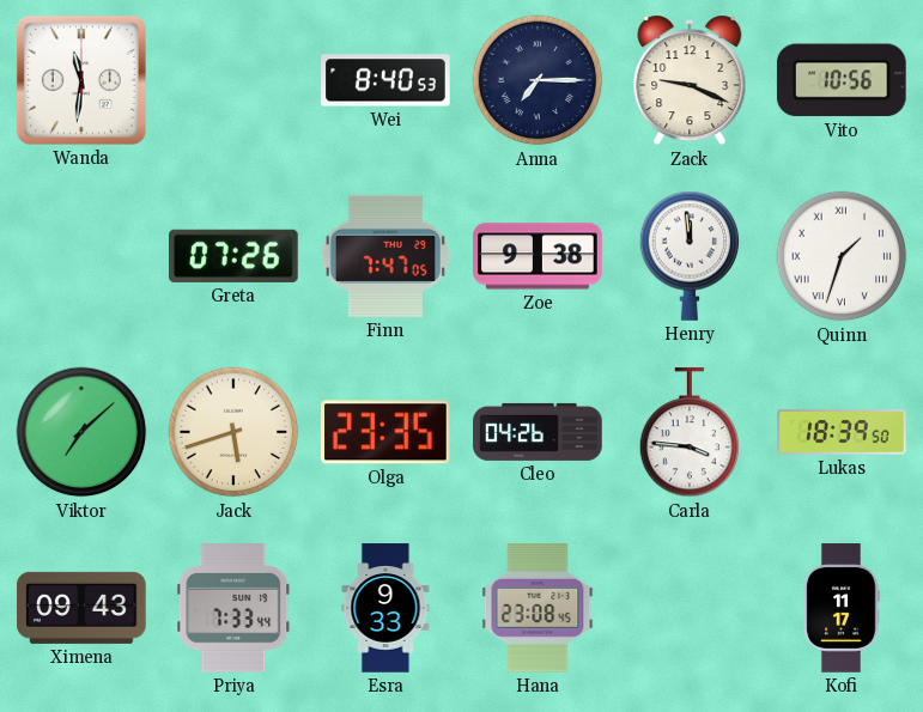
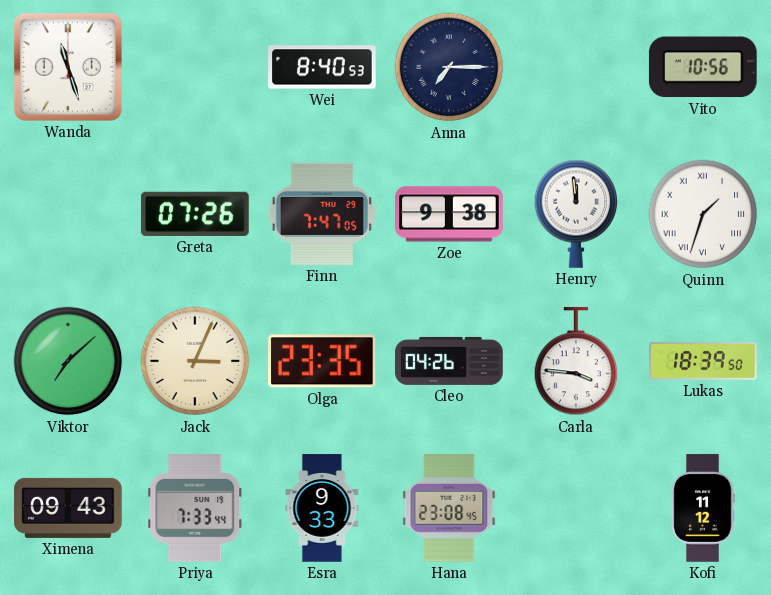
Wanda: 11:31 -> 11:27 (68, 67)
Zack: 9:19 -> none (690, 80)
Jack: 5:42 -> 3:04 (195, 361)
Kofi: 11:17 -> 11:12 (703, 508)
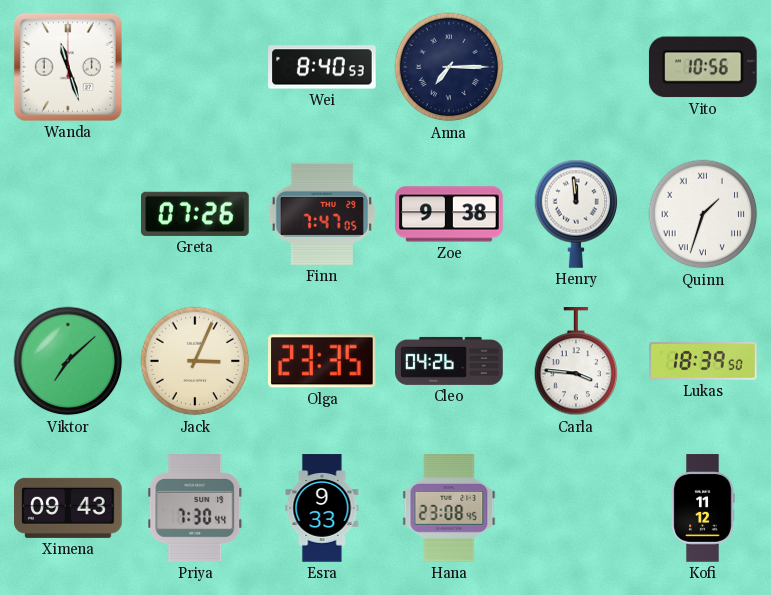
Priya: 7:33 -> 7:30 (195, 508)
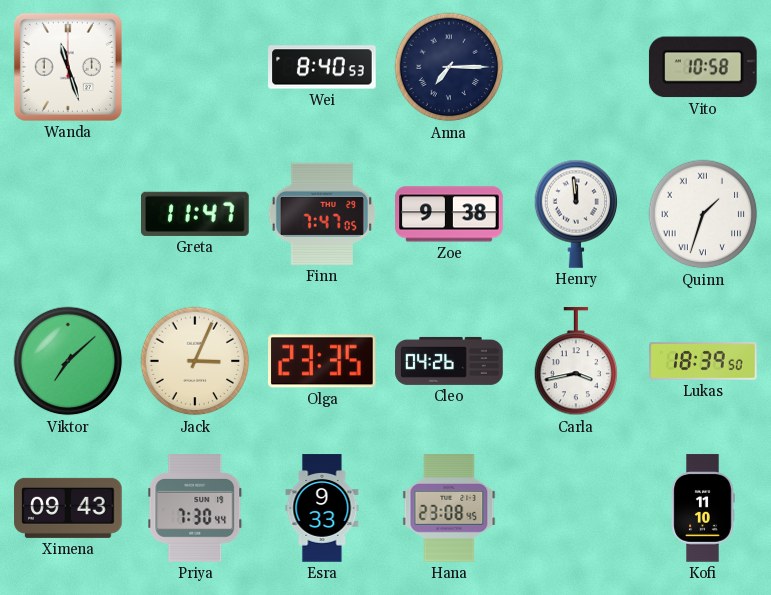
Vito: 10:56 -> 10:58 (703, 67)
Greta: 07:26 -> 11:47 (196, 214)
Carla: 3:46 -> 3:43 (576, 362)
Kofi: 11:12 -> 11:10 (703, 508)
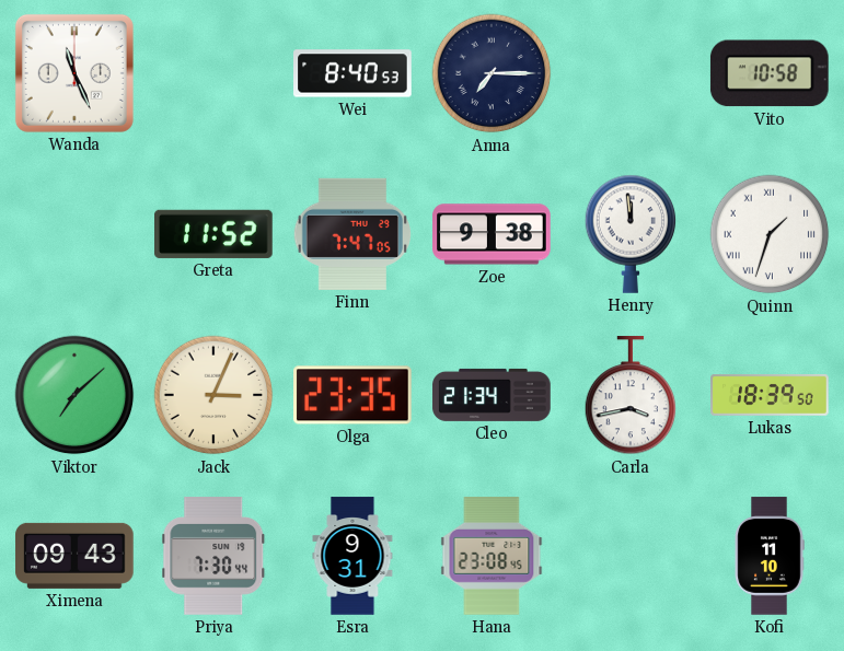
Wanda: 11:27 -> 11:26 (74, 73)
Greta: 11:47 -> 11:52 (215, 234)
Cleo: 04:26 -> 21:34 (492, 395)
Esra: 9:33 -> 9:31 (352, 556)
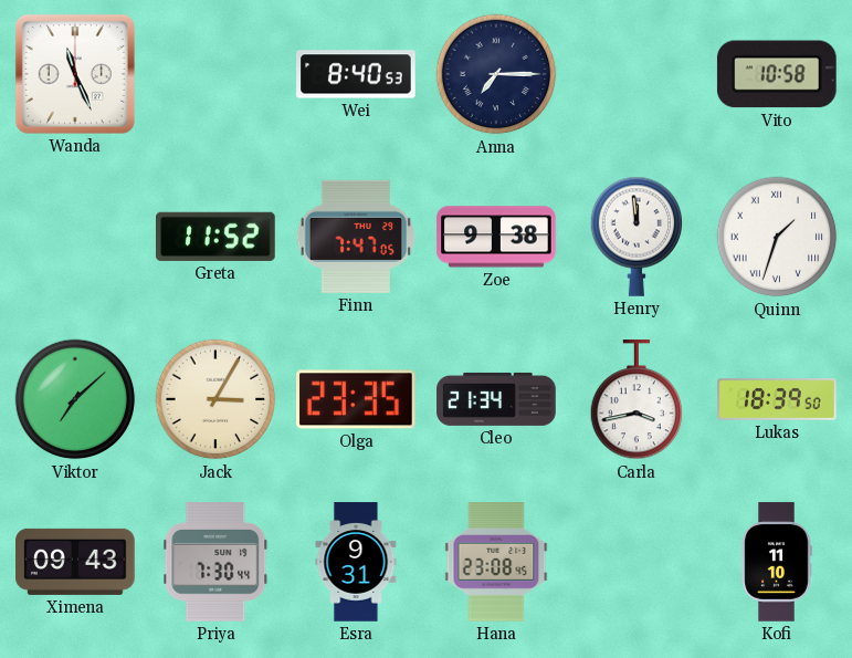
Jack: 3:04 -> 3:05 (215, 399)
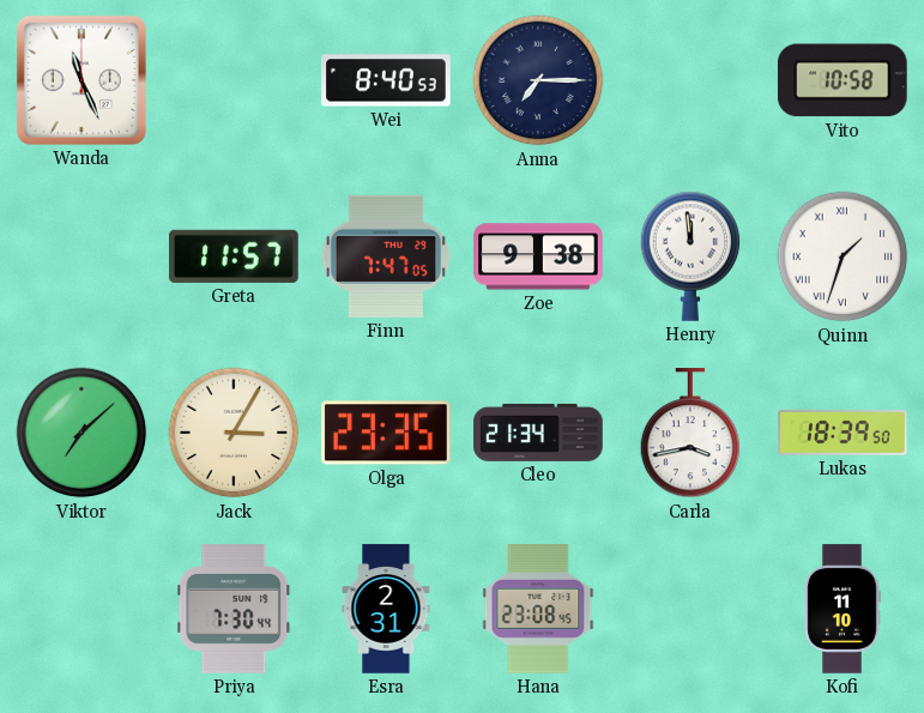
Greta: 11:52 -> 11:57 (235, 256)
Ximena: 09:43 -> none (75, 562)
Esra: 9:31 -> 2:31 (386, 609)
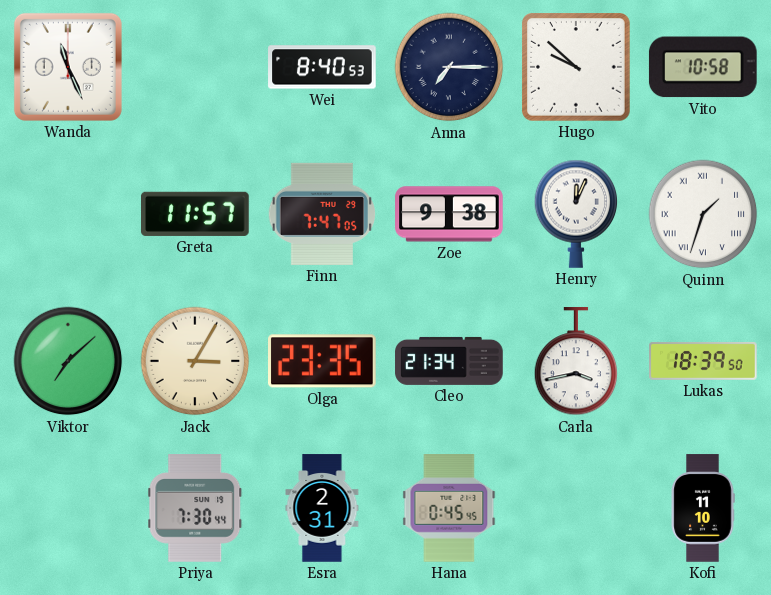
Hugo: none -> 9:52 (577, 68)
Henry: 11:59 -> 12:04 (576, 214)
Hana: 23:08 -> 0:45 (449, 508)
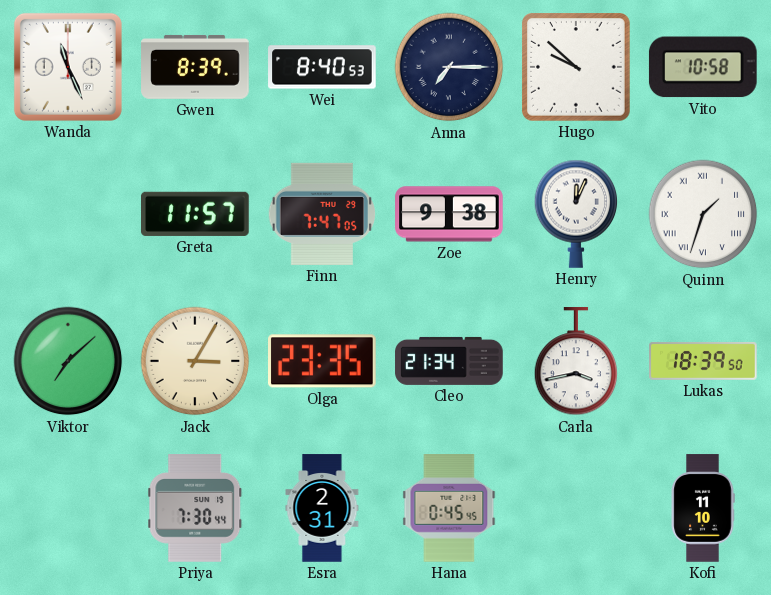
Gwen: none -> 8:39 (195, 67)
